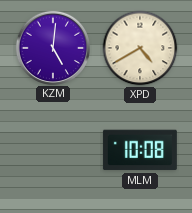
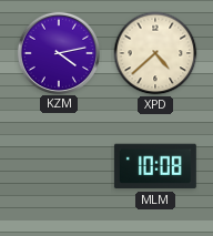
KZM: 5:01 -> 4:13 (58, 52)
XPD: 4:40 -> 4:38 (155, 53)
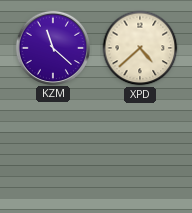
KZM: 4:13 -> 11:22 (52, 47)
MLM: 10:08 -> none (155, 166)
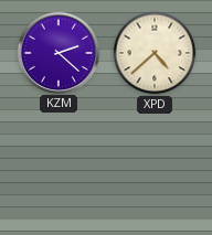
KZM: 11:22 -> 2:22 (57, 52)
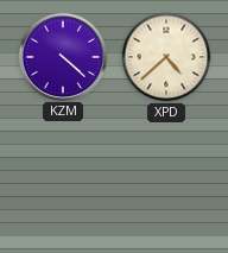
KZM: 2:22 -> 4:22 (62, 56)
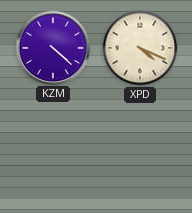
XPD: 4:38 -> 4:19 (140, 48)
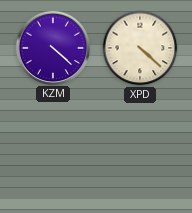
XPD: 4:19 -> 4:22 (140, 48)
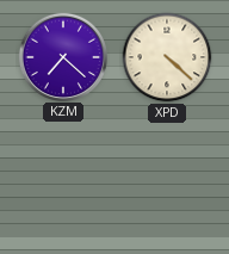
KZM: 4:22 -> 7:22 (62, 56)
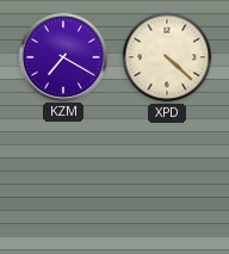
KZM: 7:22 -> 7:20 (62, 56)
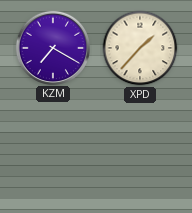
XPD: 4:22 -> 1:37 (140, 48)
